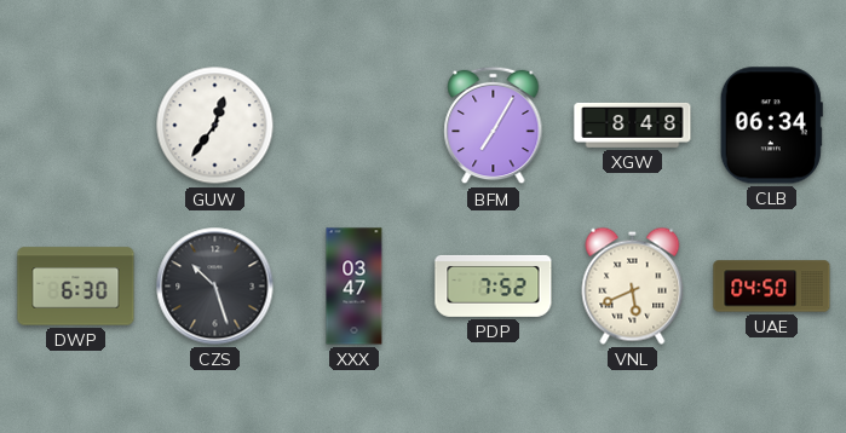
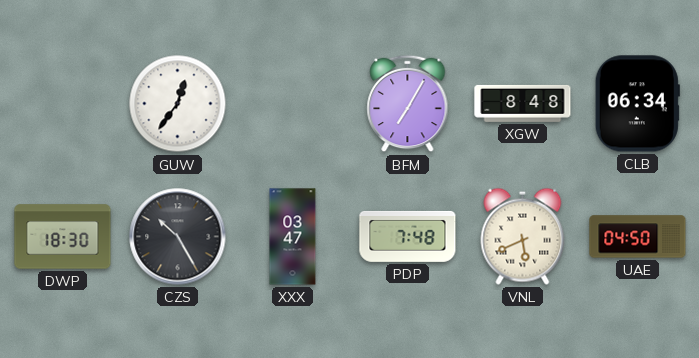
DWP: 6:30 -> 18:30 (63, 237)
CZS: 10:27 -> 10:25 (178, 237)
PDP: 7:52 -> 7:48 (408, 236)
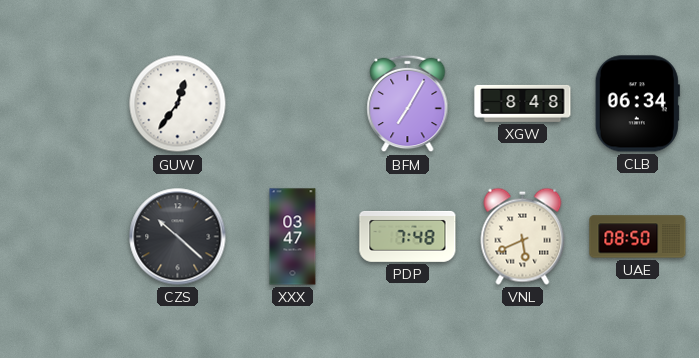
DWP: 18:30 -> none (63, 237)
CZS: 10:25 -> 10:22 (178, 237)
UAE: 04:50 -> 08:50 (638, 237)
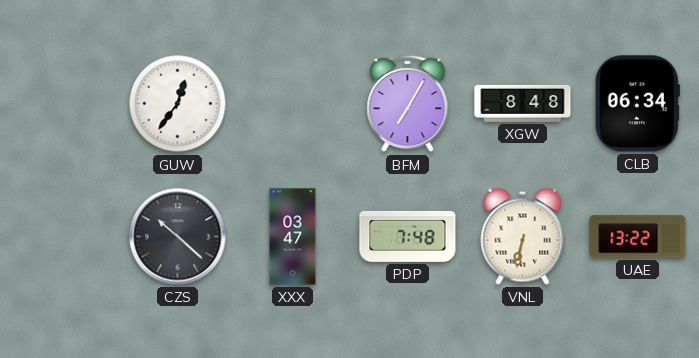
VNL: 5:41 -> 6:32 (523, 236)
UAE: 08:50 -> 13:22 (638, 237)
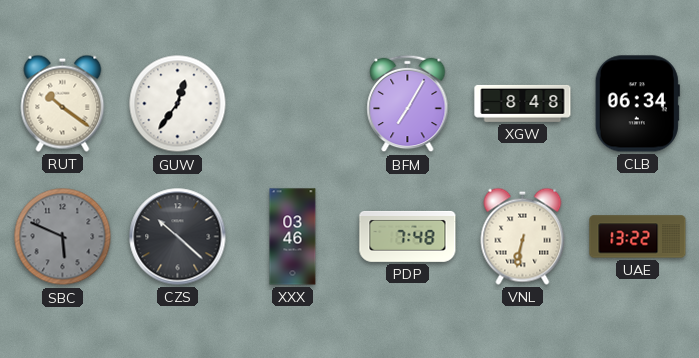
RUT: none -> 10:21 (63, 103)
SBC: none -> 5:49 (63, 237)
XXX: 03:47 -> 03:46 (293, 237)
